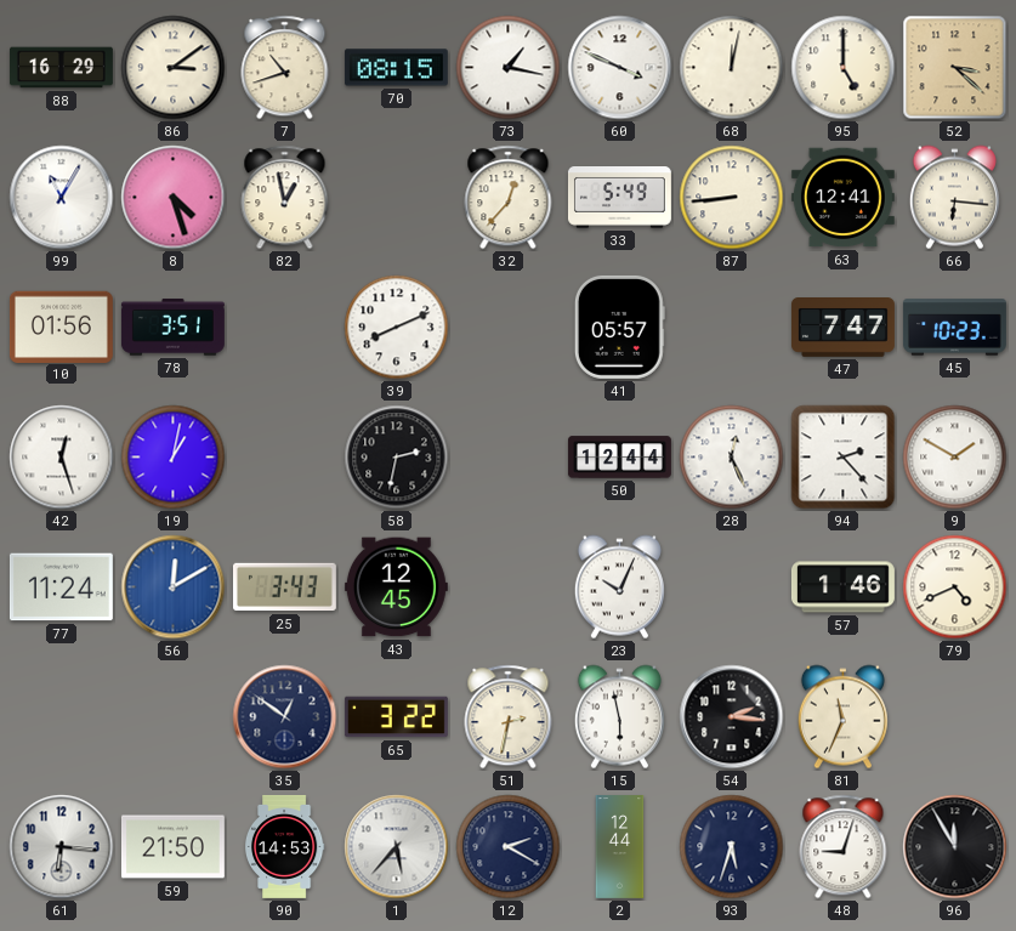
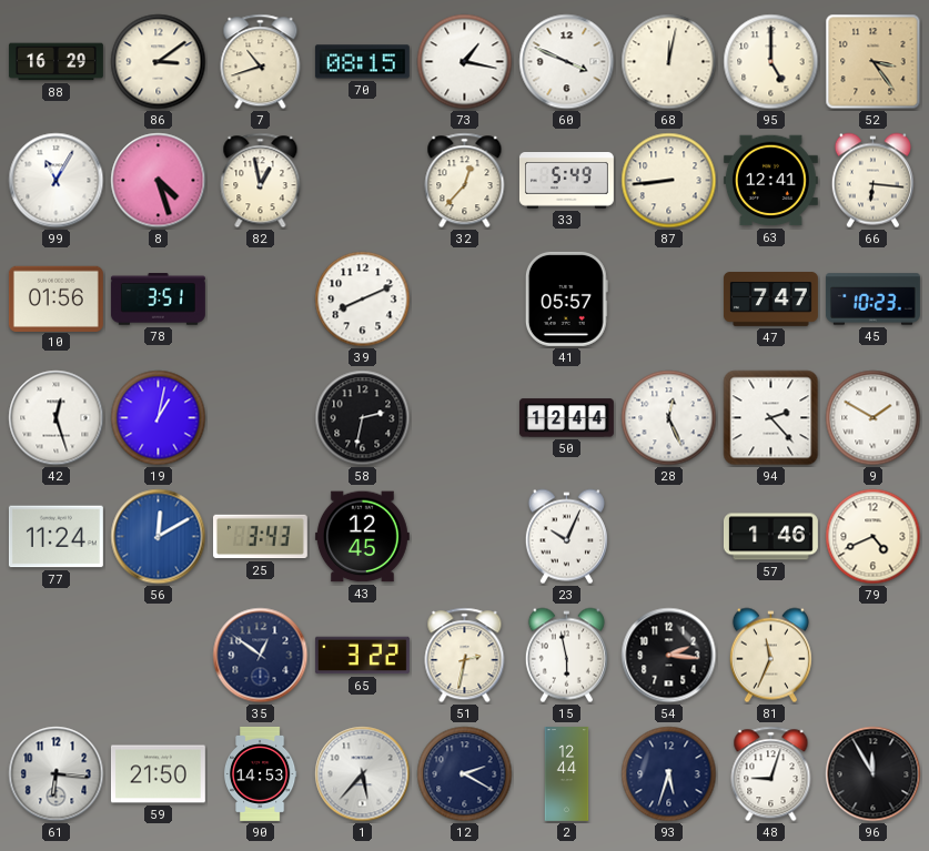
52: 3:22 -> 3:24 (874, 62)
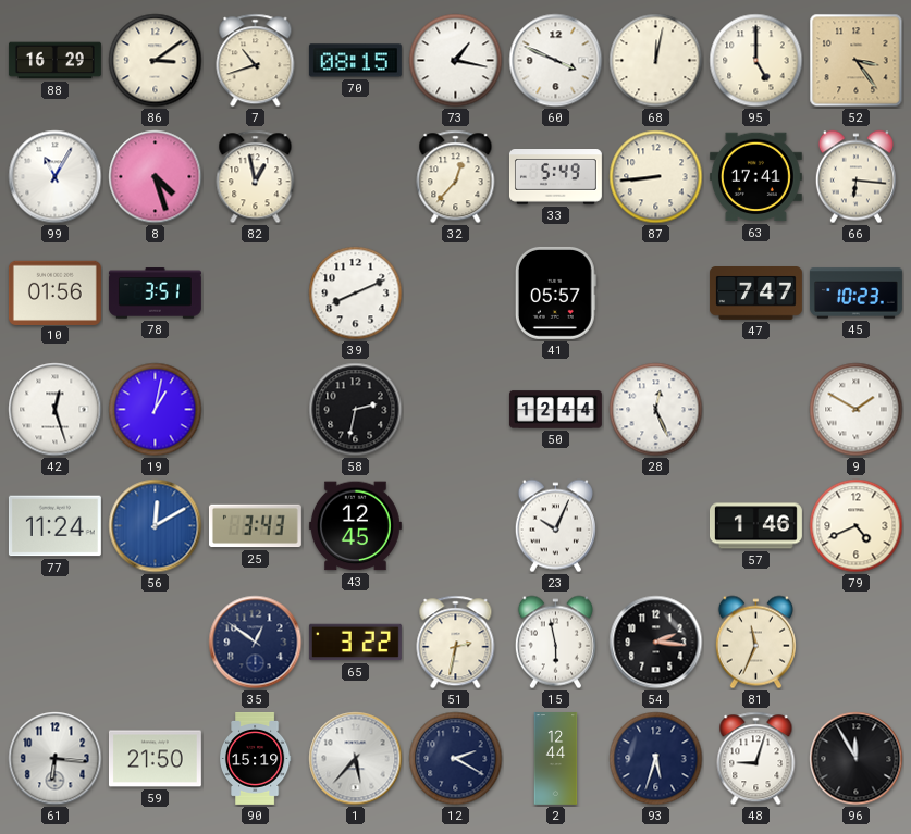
63: 12:41 -> 17:41 (755, 177)
94: 2:23 -> none (771, 418)
90: 14:53 -> 15:19 (255, 758)
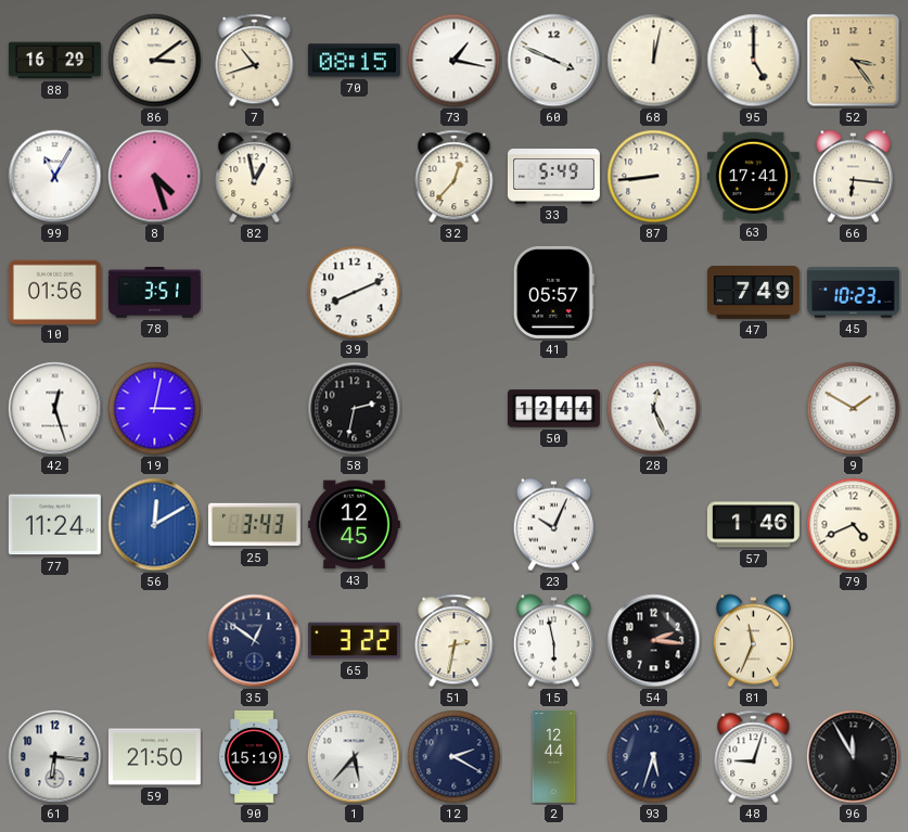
47: 7:47 -> 7:49 (753, 293)
19: 1:02 -> 3:02 (155, 409)
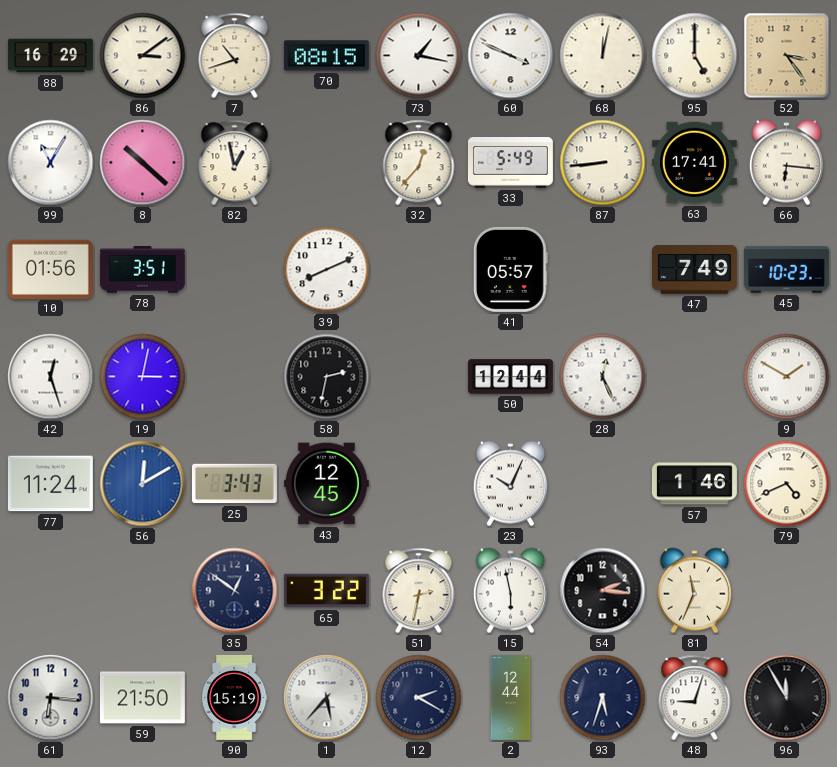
8: 4:27 -> 10:22 (143, 163)
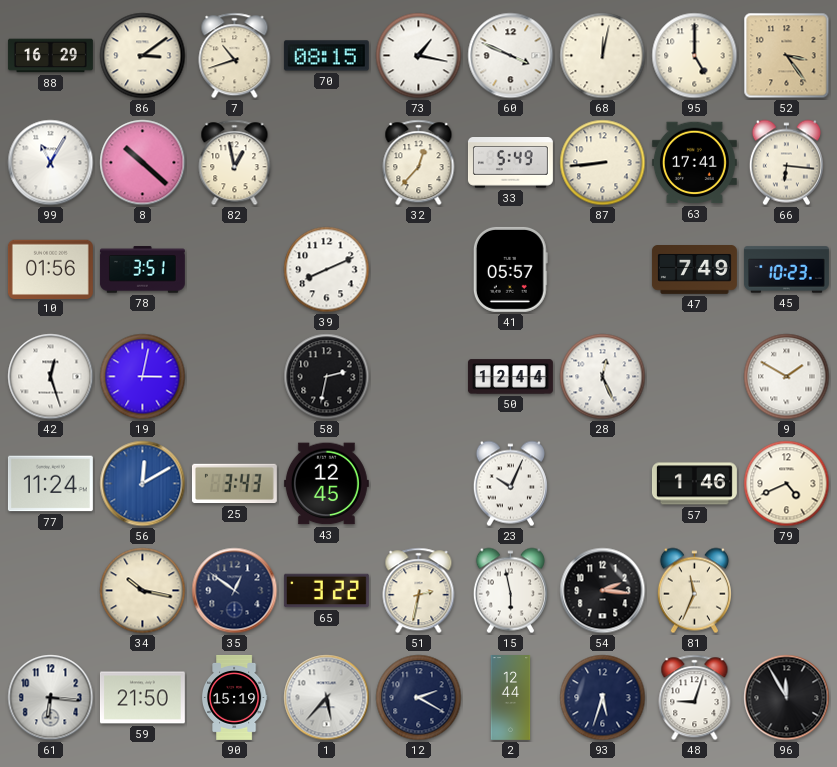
34: none -> 10:17 (143, 591)
